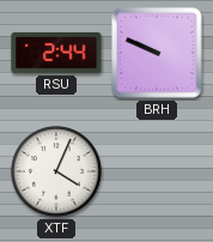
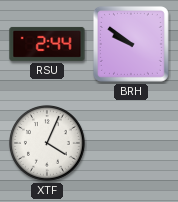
BRH: 9:49 -> 9:51 (131, 44)
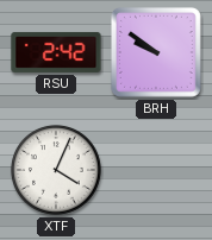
RSU: 2:44 -> 2:42 (56, 52)
